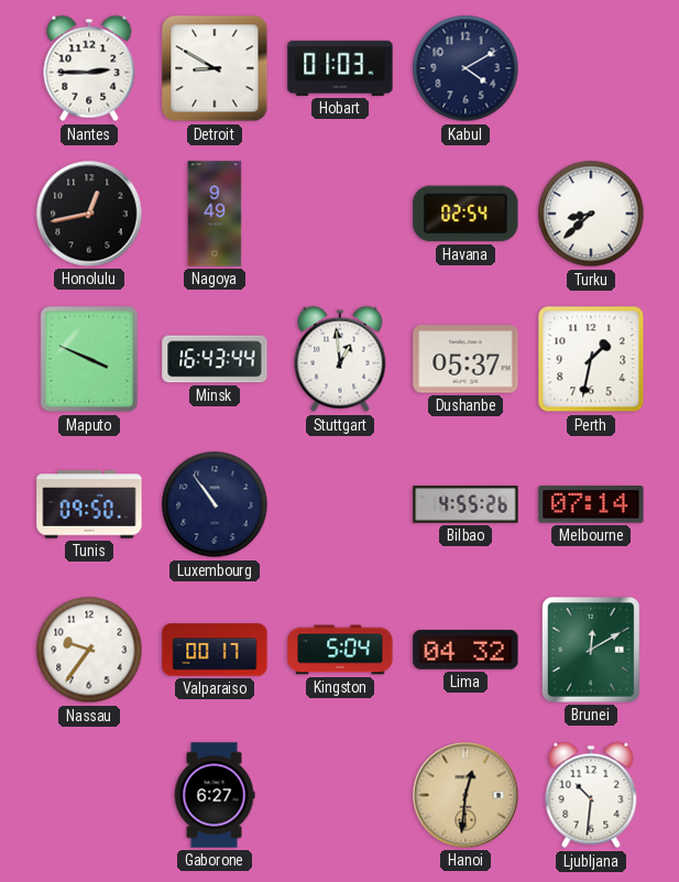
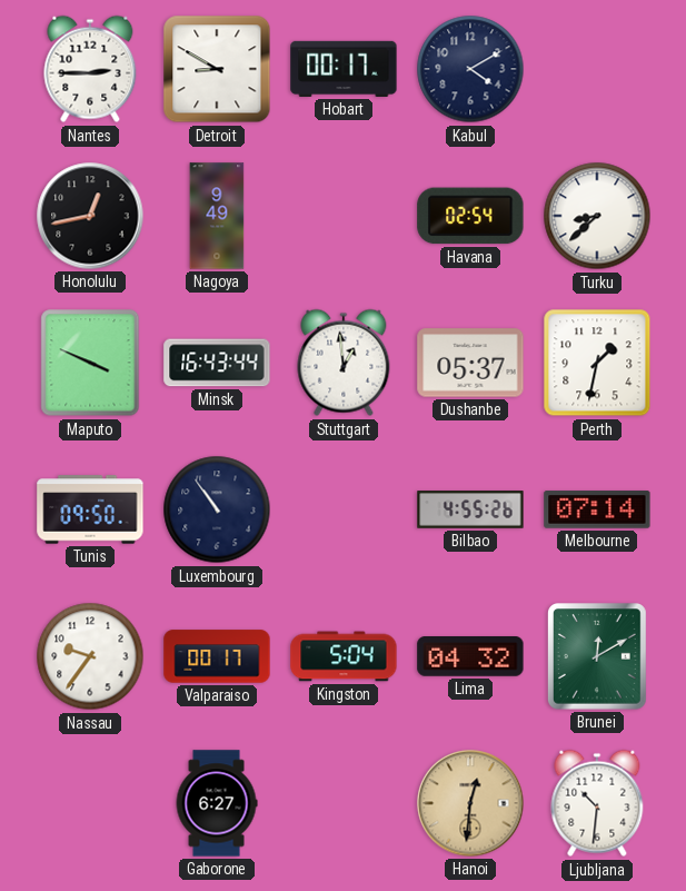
Hobart: 01:03 -> 00:17 (344, 69)
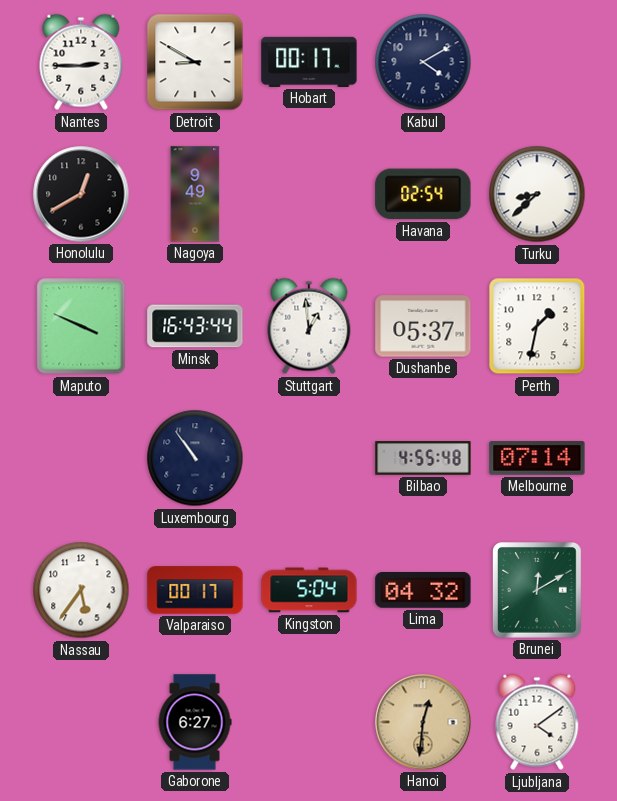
Honolulu: 12:43 -> 12:40 (81, 194)
Tunis: 09:50 -> none (90, 509)
Bilbao: 4:55:26 -> 4:55:48 (423, 458)
Nassau: 9:36 -> 5:36 (81, 590)
Ljubljana: 10:31 -> 4:09 (537, 722)
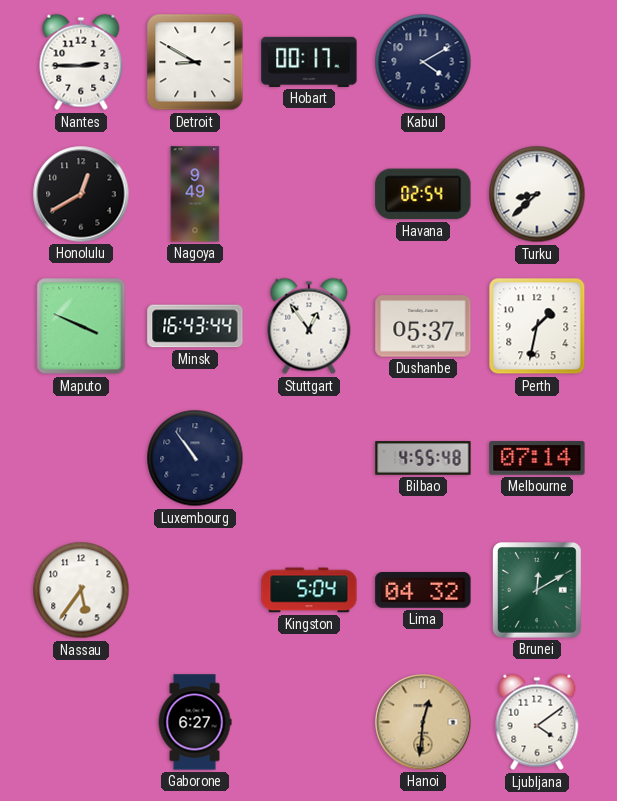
Stuttgart: 12:59 -> 12:54 (309, 326)
Valparaiso: 00:17 -> none (195, 590)
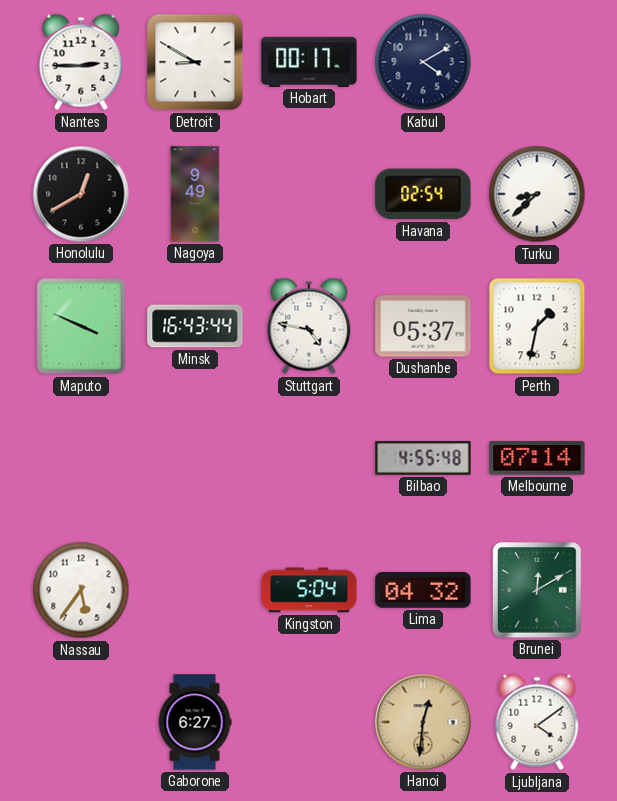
Stuttgart: 12:54 -> 4:47 (309, 326)
Luxembourg: 10:54 -> none (195, 458)
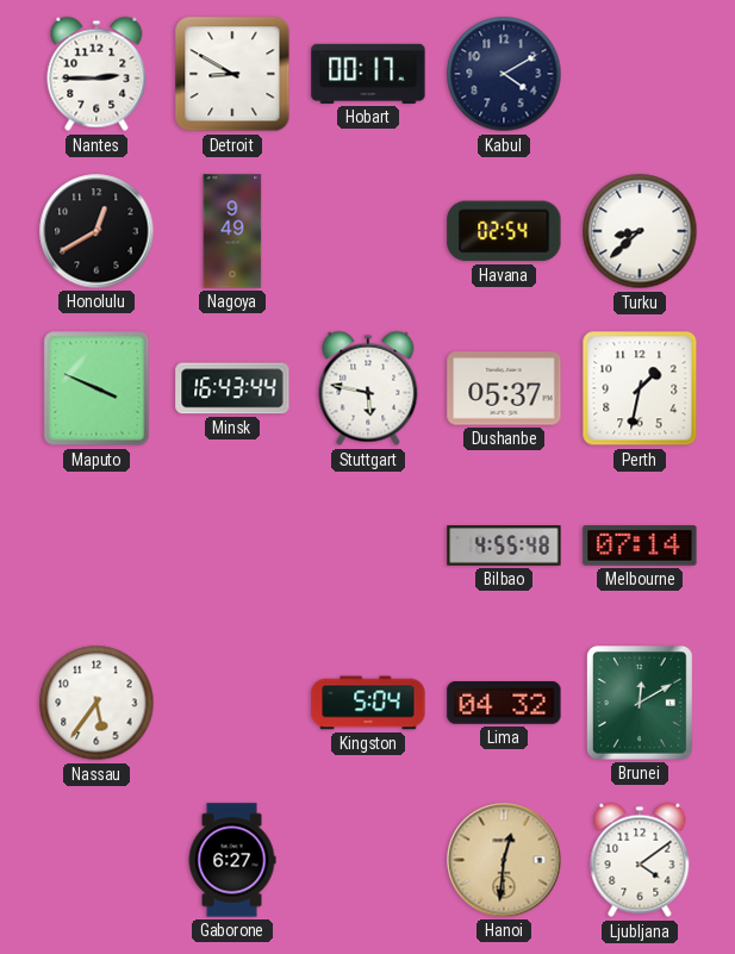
Stuttgart: 4:47 -> 5:47 (368, 388)
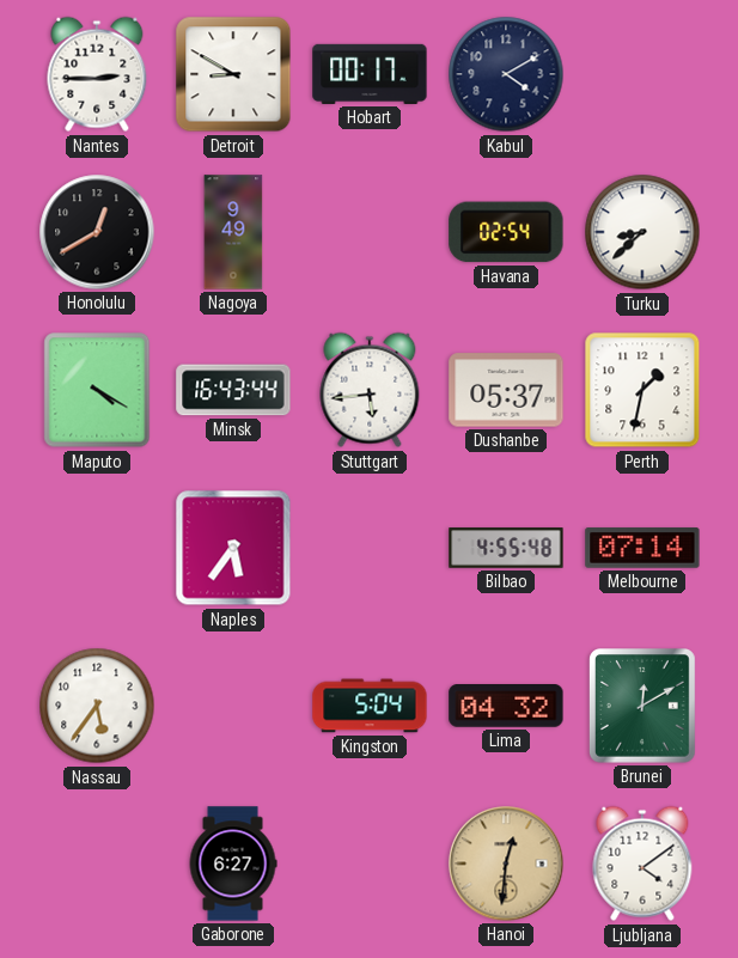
Maputo: 3:49 -> 4:20 (97, 390)
Stuttgart: 5:47 -> 5:44 (370, 390)
Naples: none -> 5:36 (233, 548)
